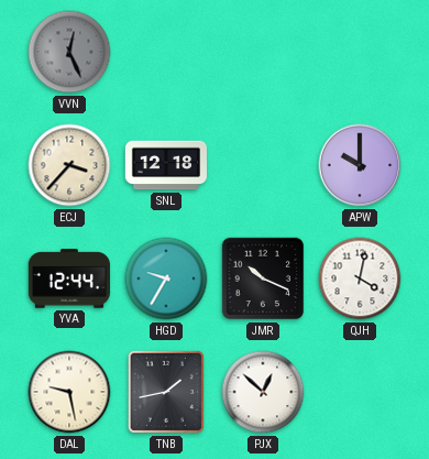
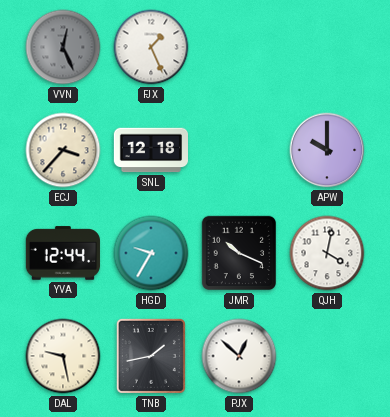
FJX: none -> 1:26 (151, 47)
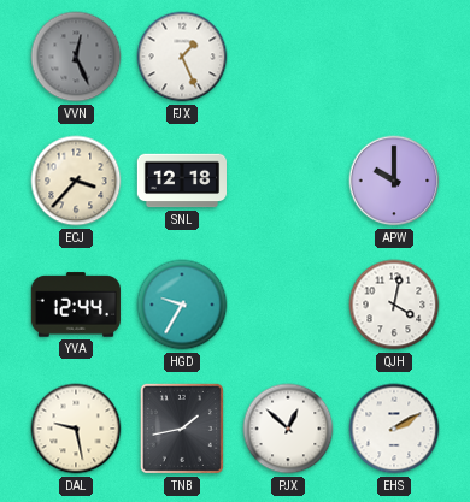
JMR: 10:19 -> none (239, 253)
EHS: none -> 2:10 (394, 429)
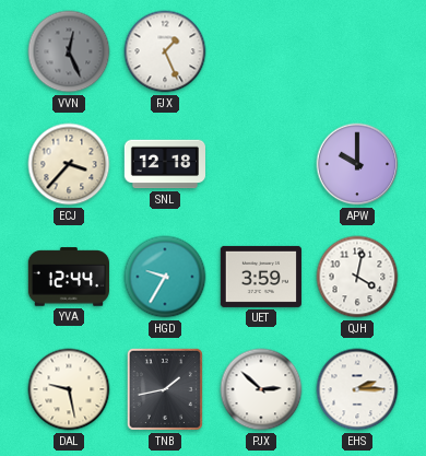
UET: none -> 3:59 (260, 277)
PJX: 12:52 -> 2:52 (261, 389)
EHS: 2:10 -> 2:15 (357, 389)
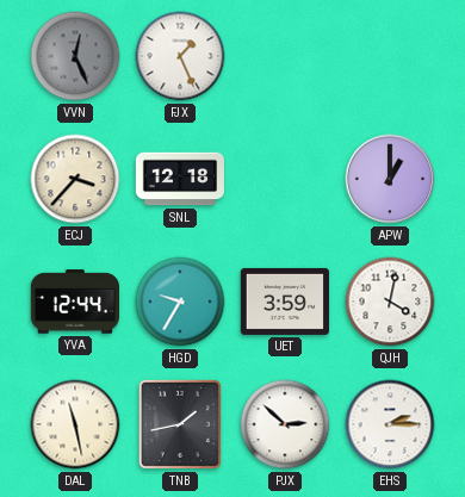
APW: 10:00 -> 1:00 (390, 179)
DAL: 9:28 -> 11:28 (75, 424)
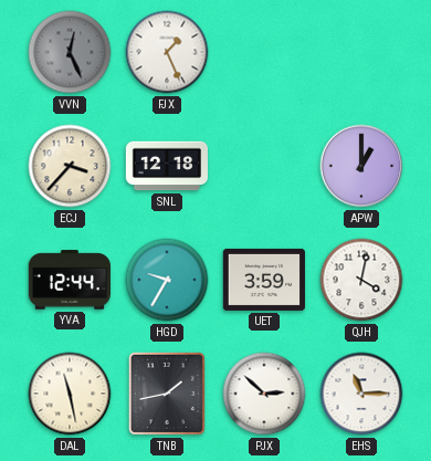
EHS: 2:15 -> 11:15 (361, 394)
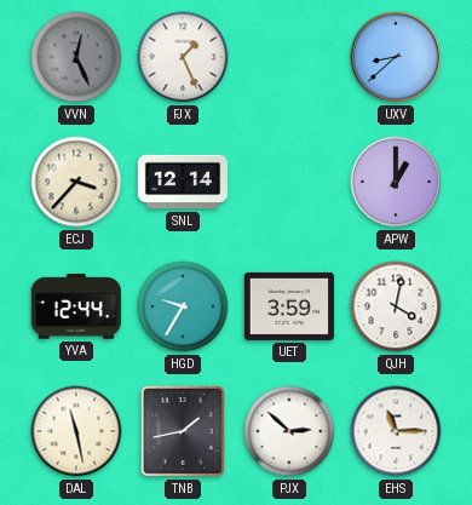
UXV: none -> 8:38 (396, 57)
SNL: 12:18 -> 12:14 (182, 182)
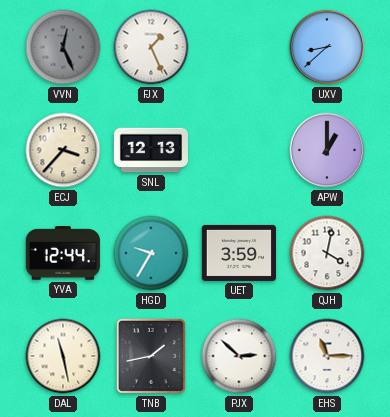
SNL: 12:14 -> 12:13 (150, 150)
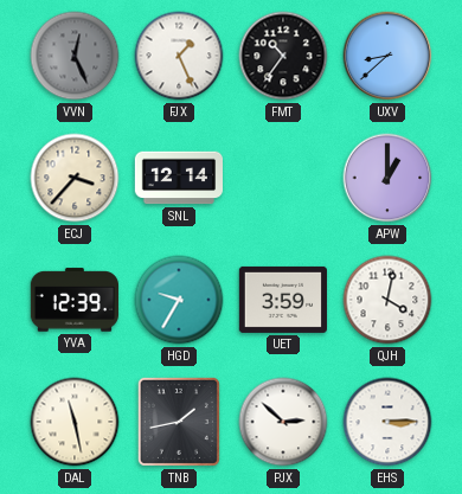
FMT: none -> 10:36 (283, 56)
SNL: 12:13 -> 12:14 (178, 178)
YVA: 12:44 -> 12:39 (75, 300)
EHS: 11:15 -> 3:15 (387, 422)
